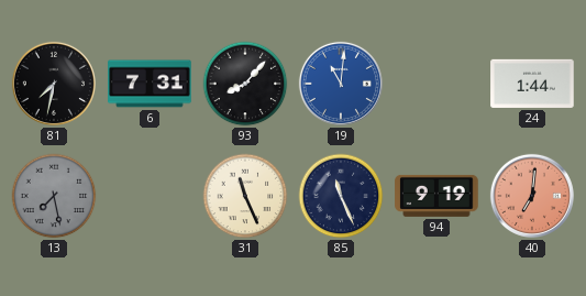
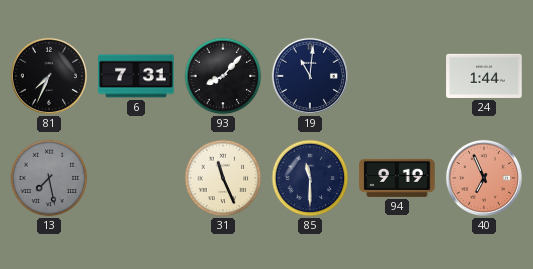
81: 7:32 -> 7:34 (49, 76)
19 dial: blue -> navy (310, 76)
85: 11:26 -> 11:30 (310, 178)
40: 7:01 -> 6:56 (484, 178)
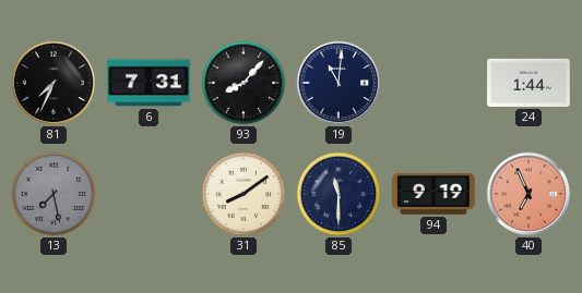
31: 11:26 -> 8:09 (244, 194)
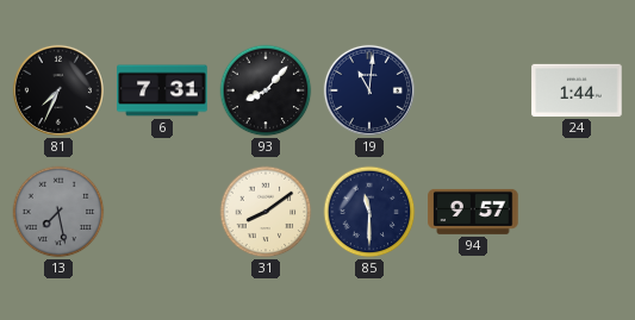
94: 9:19 -> 9:57 (473, 212)
40: 6:56 -> none (528, 194)
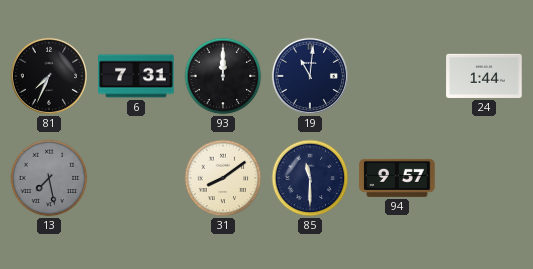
93: 8:07 -> 12:00 (223, 76)
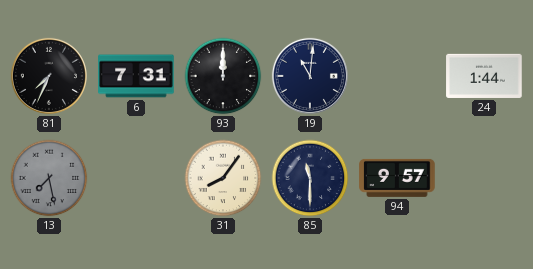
31: 8:09 -> 8:06 (223, 178)
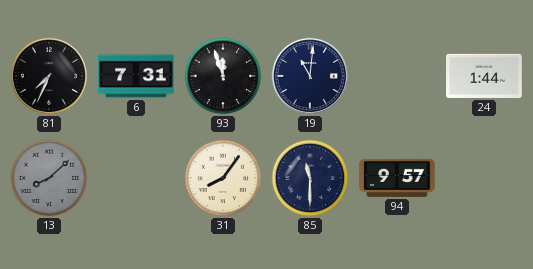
93: 12:00 -> 11:57 (223, 76)
13: 7:28 -> 8:08 (49, 178)
